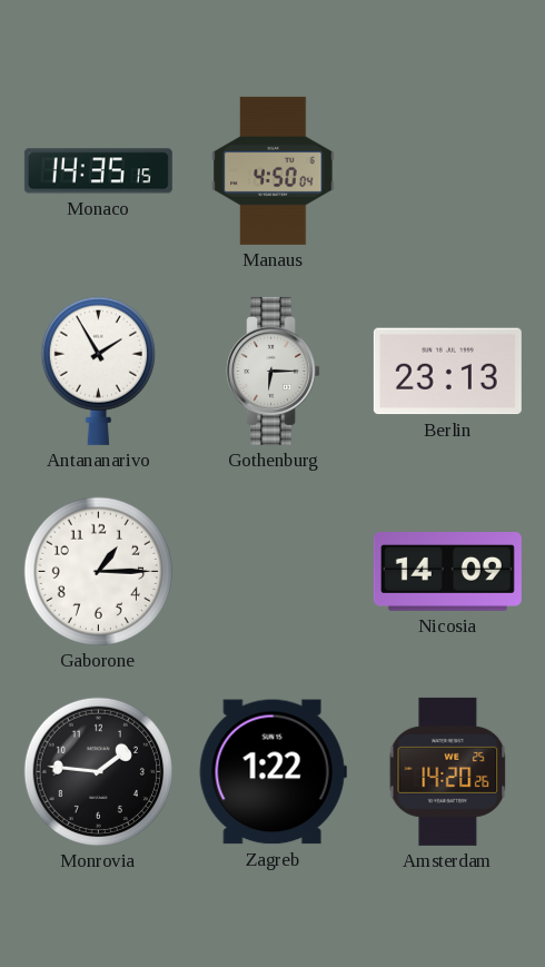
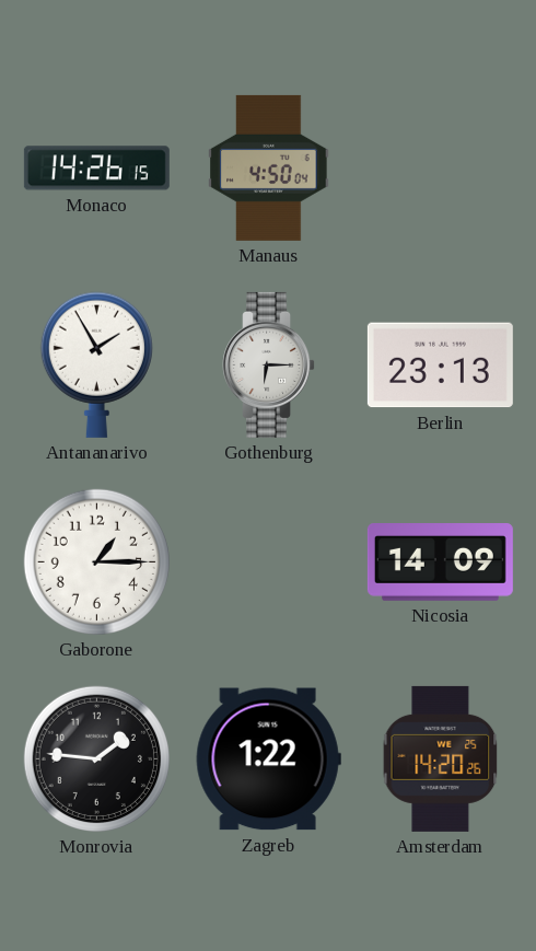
Monaco: 14:35 -> 14:26 (96, 169)
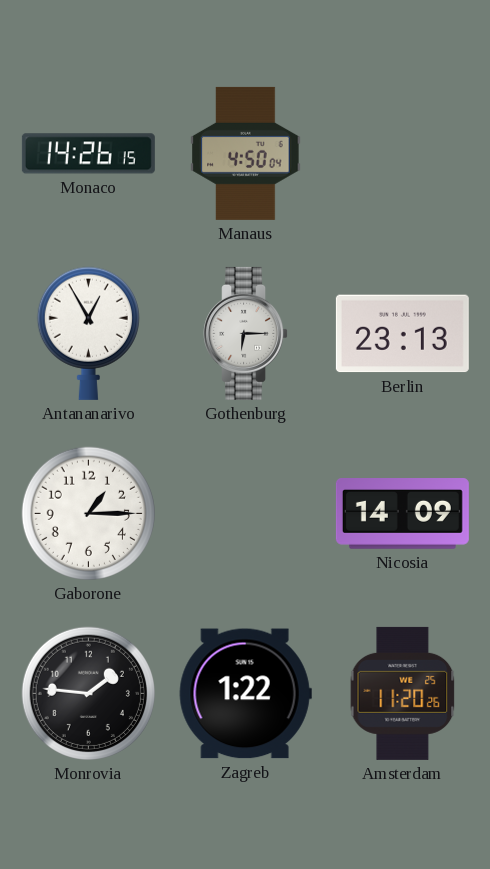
Antananarivo: 1:55 -> 12:55 (88, 333)
Amsterdam: 14:20 -> 11:20 (403, 693)
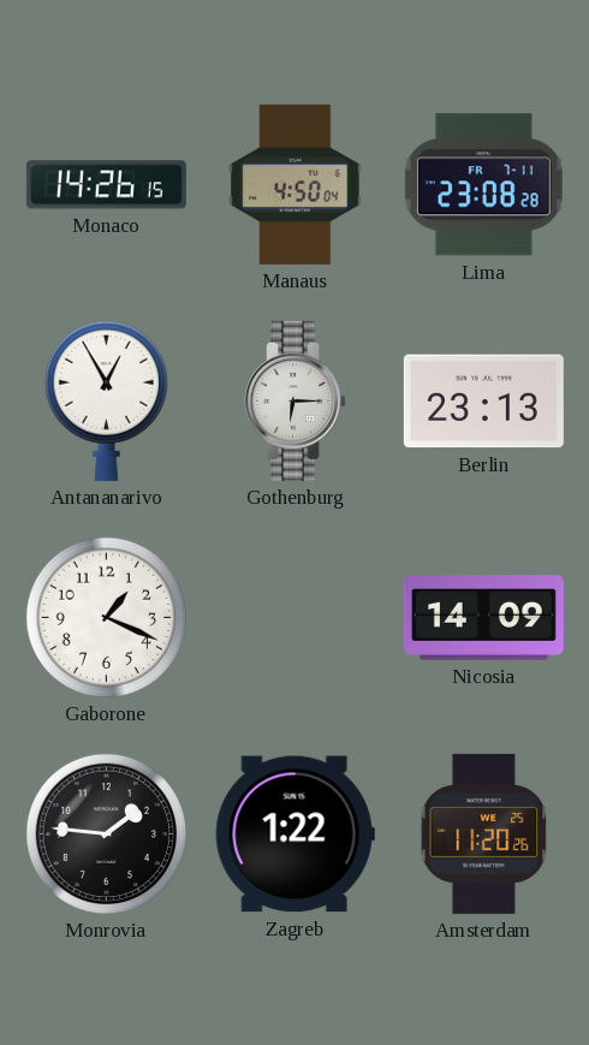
Lima: none -> 23:08 (483, 185)
Gaborone: 1:15 -> 1:19 (106, 617)
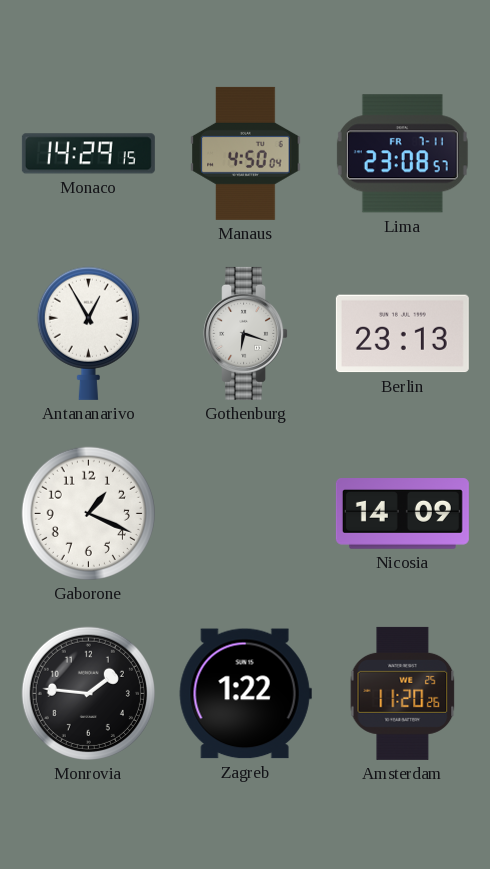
Monaco: 14:26 -> 14:29 (88, 154)
Lima: 23:08:28 -> 23:08:57 (402, 154)
Gothenburg: 6:15 -> 6:18 (246, 333)
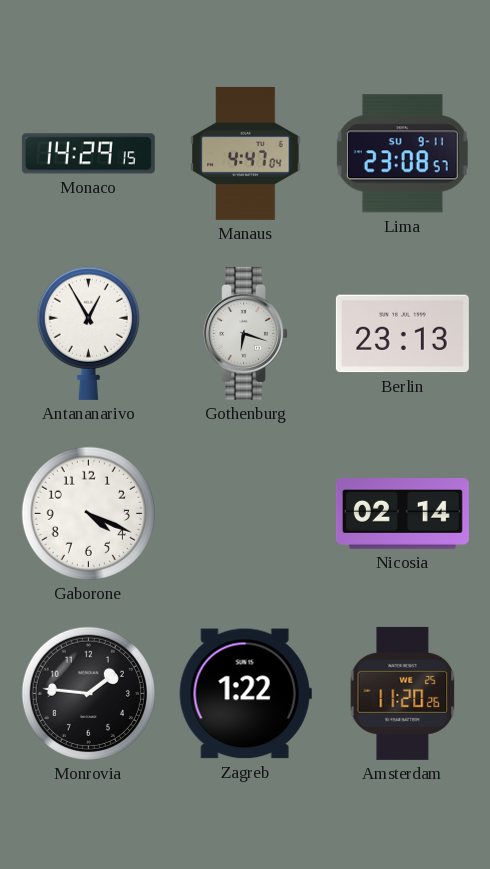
Manaus: 4:50 -> 4:47 (246, 153)
Lima date: FR 7-11 -> SU 9-11 (402, 154)
Gaborone: 1:19 -> 4:19 (88, 513)
Nicosia: 14:09 -> 02:14 (402, 514)
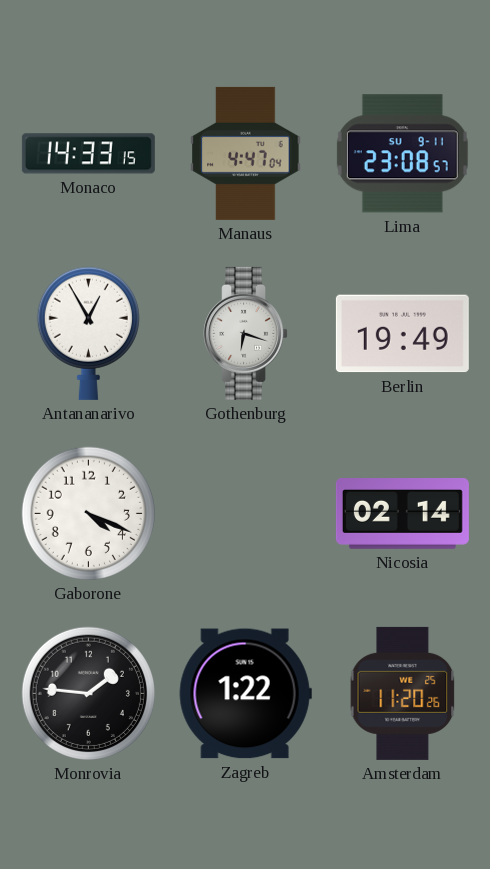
Monaco: 14:29 -> 14:33 (88, 154)
Berlin: 23:13 -> 19:49 (402, 334)
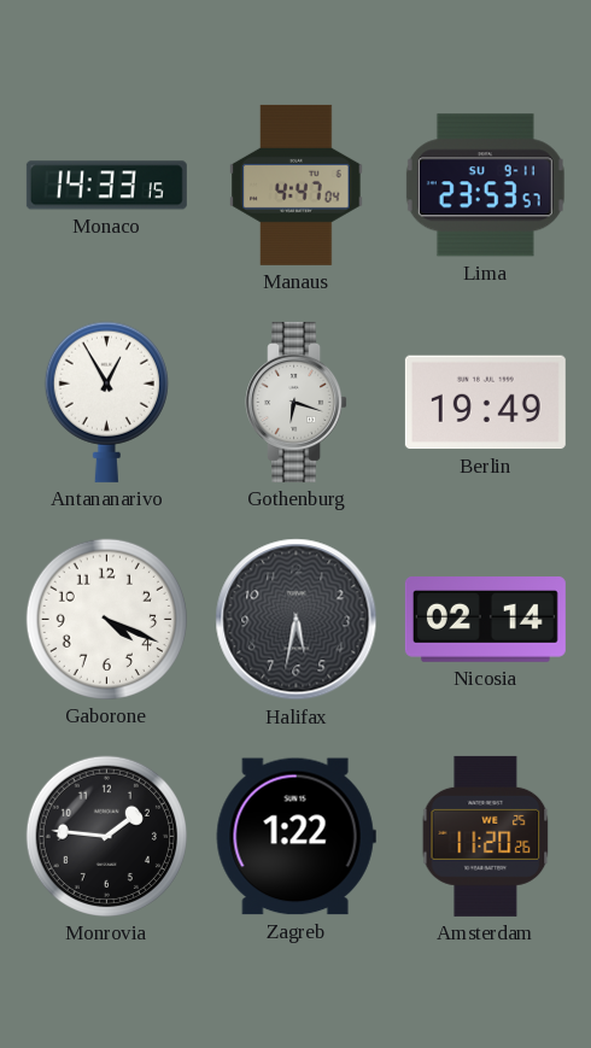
Lima: 23:08 -> 23:53 (485, 186)
Halifax: none -> 5:32 (297, 620)
